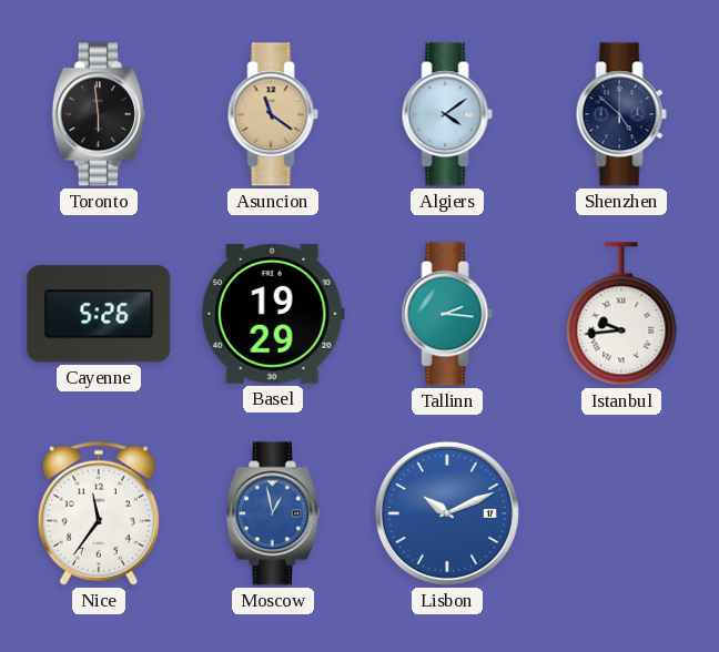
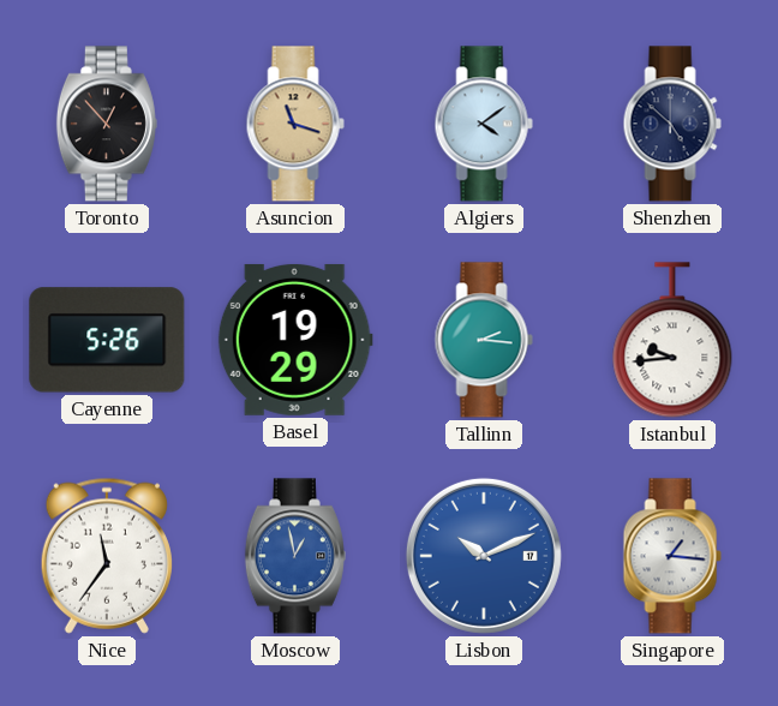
Toronto: 5:59 -> 12:53 (107, 124)
Asuncion: 11:21 -> 11:18 (295, 124)
Singapore: none -> 1:16 (672, 556)
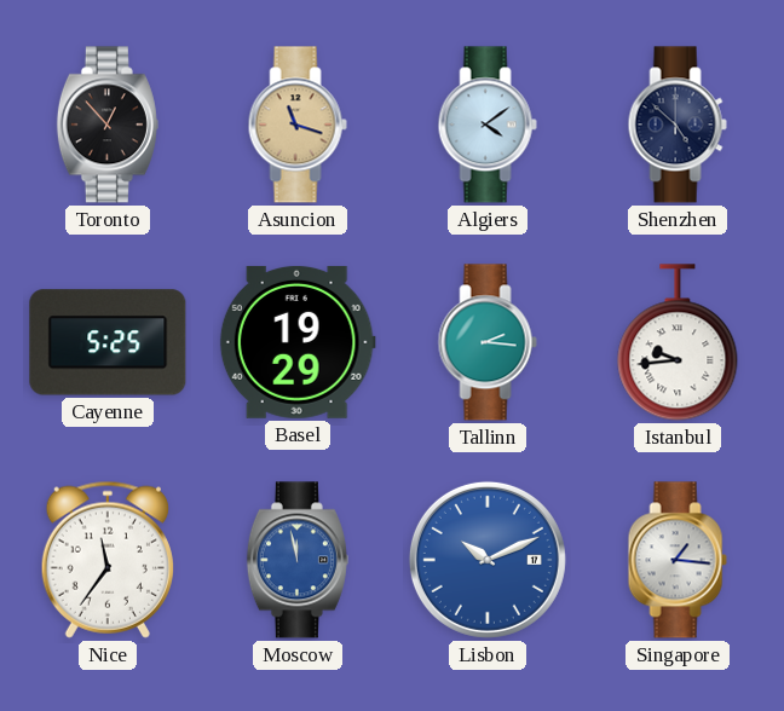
Cayenne: 5:26 -> 5:25 (108, 342)
Moscow: 12:58 -> 11:58 (298, 560)
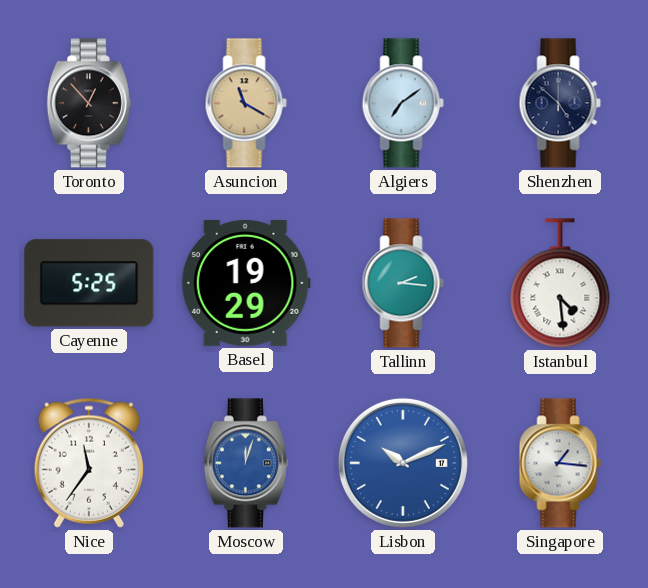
Asuncion: 11:18 -> 11:20 (246, 103)
Algiers: 4:09 -> 7:09 (403, 103)
Istanbul: 9:44 -> 4:29 (560, 283)
Moscow: 11:58 -> 12:03 (246, 463)
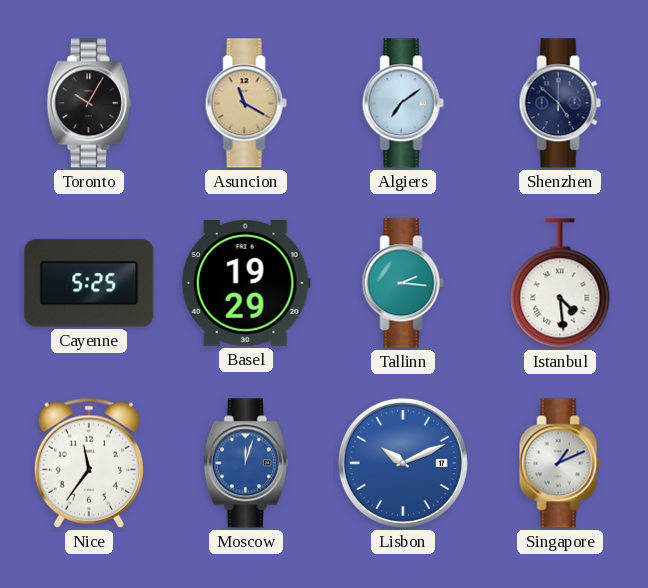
Toronto: 12:53 -> 10:05 (89, 103)
Singapore: 1:16 -> 1:11 (560, 463)
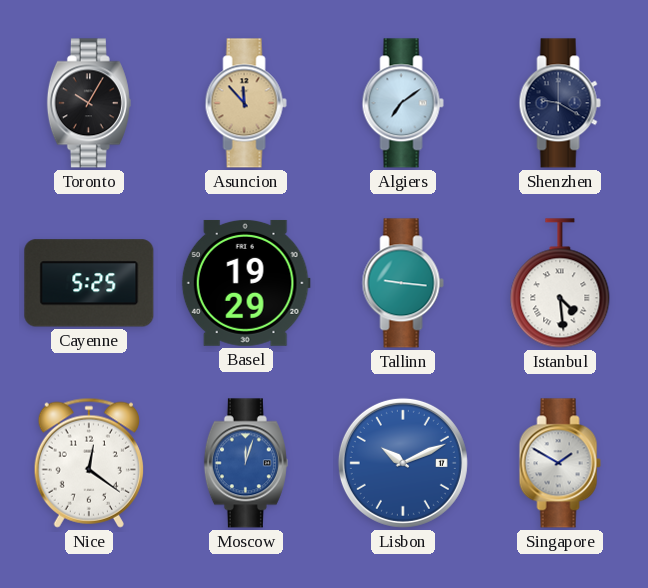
Asuncion: 11:20 -> 11:53 (246, 103)
Shenzhen: 4:52 -> 9:20 (560, 103)
Tallinn: 2:16 -> 9:16 (403, 283)
Nice: 11:36 -> 12:21 (89, 463)
Singapore: 1:11 -> 1:50 (560, 463)
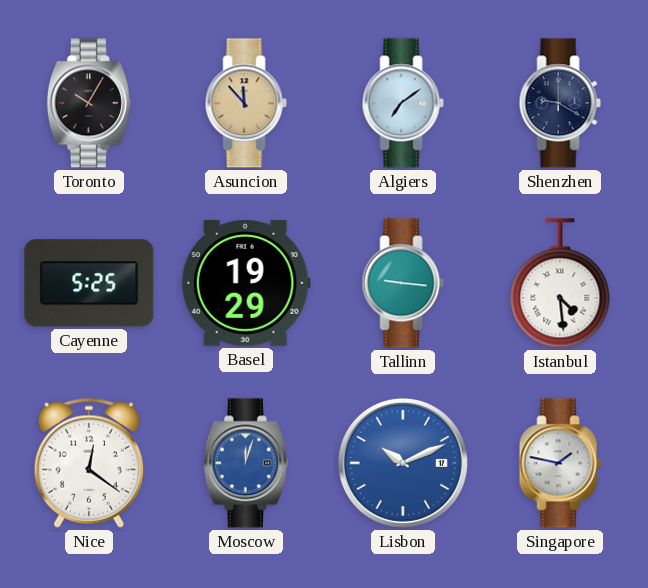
Singapore: 1:50 -> 1:47 (560, 463)
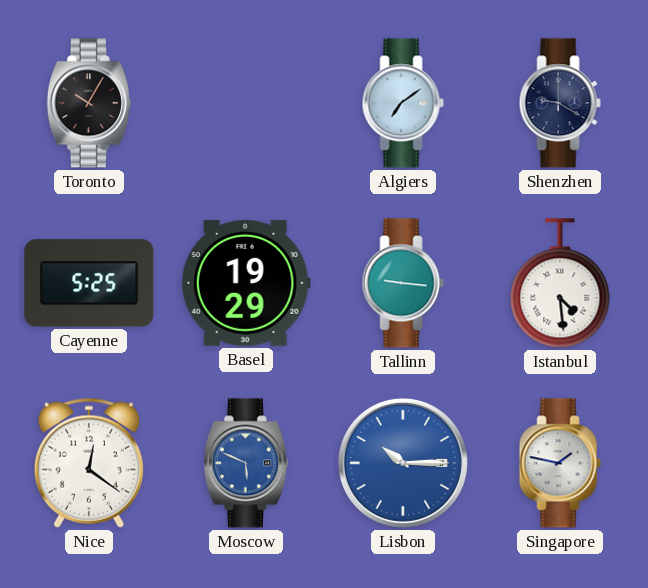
Asuncion: 11:53 -> none (246, 103)
Moscow: 12:03 -> 5:49 (246, 463)
Lisbon: 10:11 -> 10:15 (403, 463)
